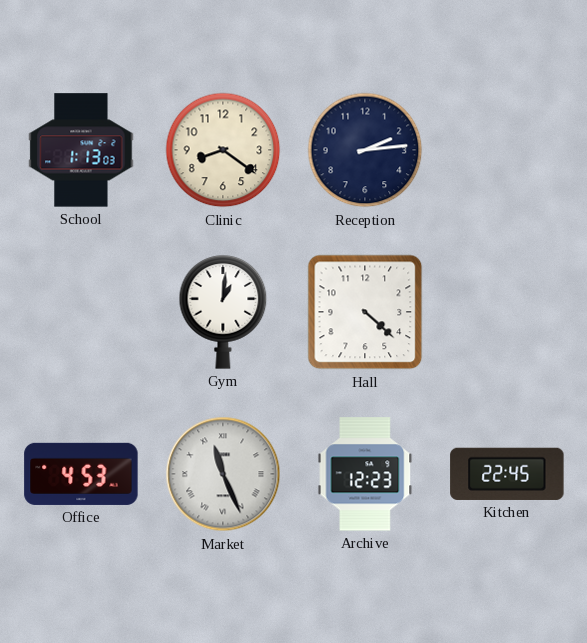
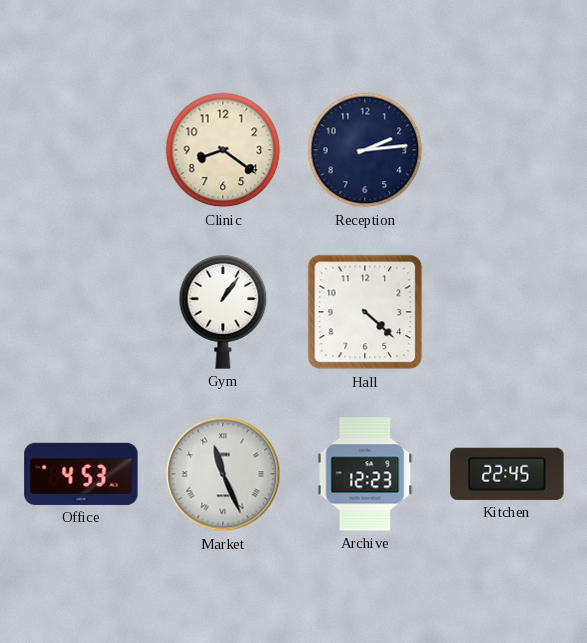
School: 1:13 -> none (81, 150)
Gym: 1:01 -> 1:06 (223, 312)
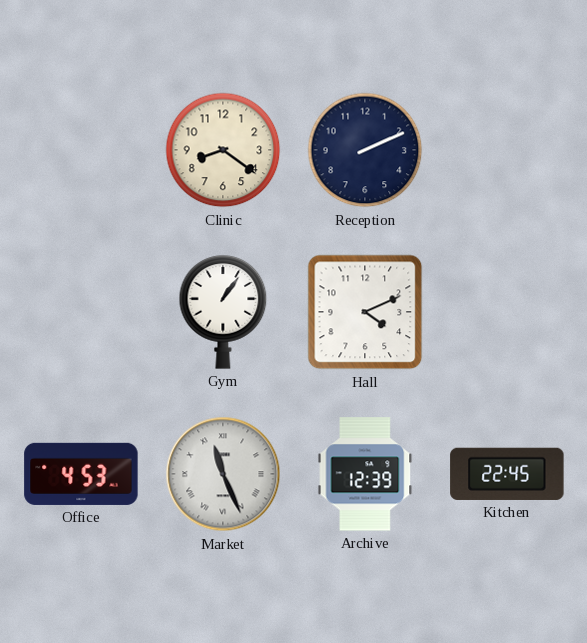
Reception: 2:14 -> 2:11 (365, 150)
Hall: 4:22 -> 4:11 (365, 312)
Archive: 12:23 -> 12:39 (365, 474)
